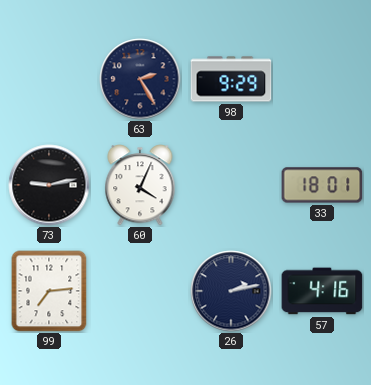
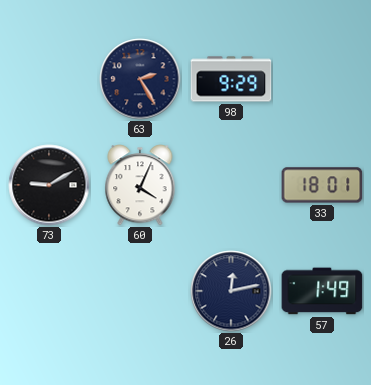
73: 9:13 -> 9:10 (49, 185)
99: 7:14 -> none (49, 291)
26: 2:13 -> 12:13 (231, 291)
57: 4:16 -> 1:49 (322, 291)
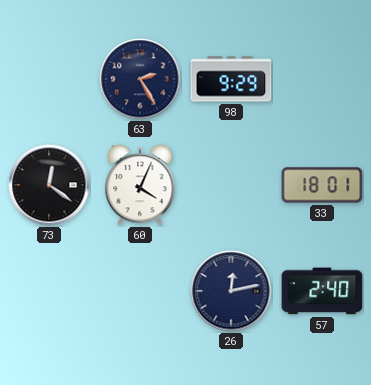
73: 9:10 -> 12:21 (49, 185)
57: 1:49 -> 2:40 (322, 291)
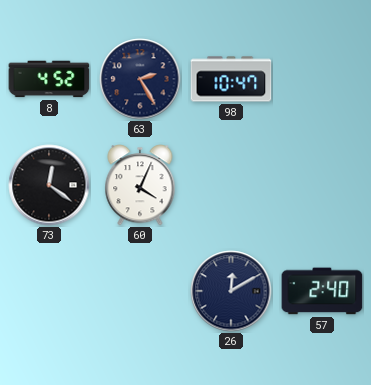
8: none -> 4:52 (49, 79)
98: 9:29 -> 10:47 (231, 79)
33: 18:01 -> none (322, 185)
26: 12:13 -> 12:10 (231, 291)
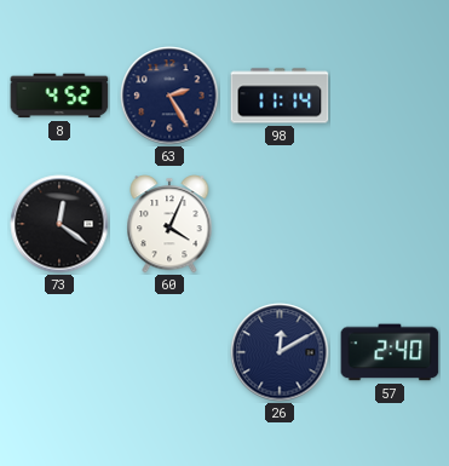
98: 10:47 -> 11:14 (280, 96)
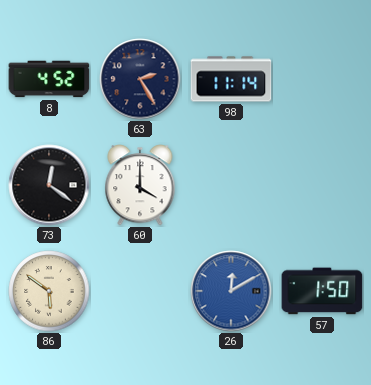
60: 4:04 -> 4:00 (140, 185)
86: none -> 5:51 (49, 291)
26 dial: navy -> blue (231, 291)
57: 2:40 -> 1:50 (322, 291)
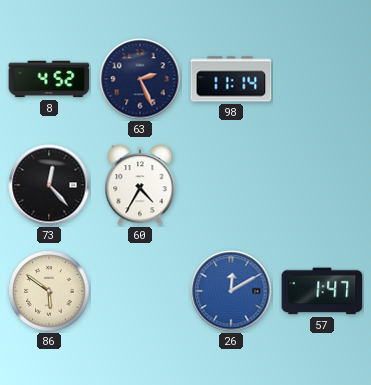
63: 2:25 -> 2:26 (140, 79)
73: 12:21 -> 12:23 (49, 185)
60: 4:00 -> 4:35 (140, 185)
57: 1:50 -> 1:47 (322, 291)
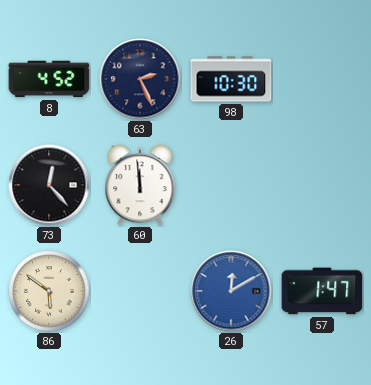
98: 11:14 -> 10:30 (231, 79)
60: 4:35 -> 11:59 (140, 185)
